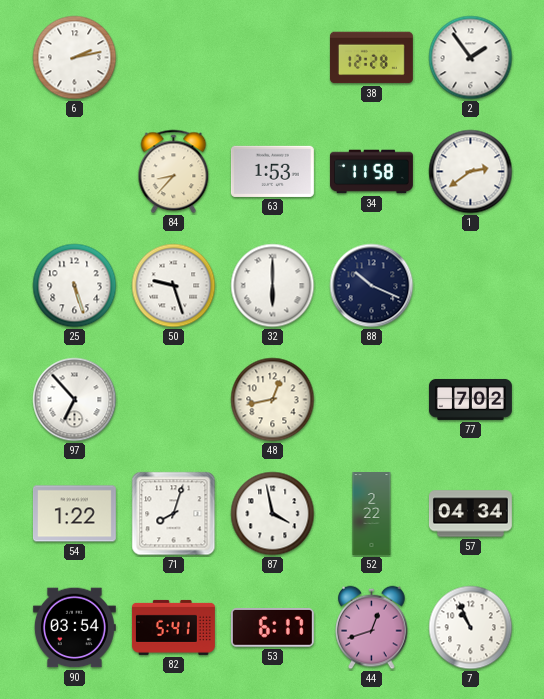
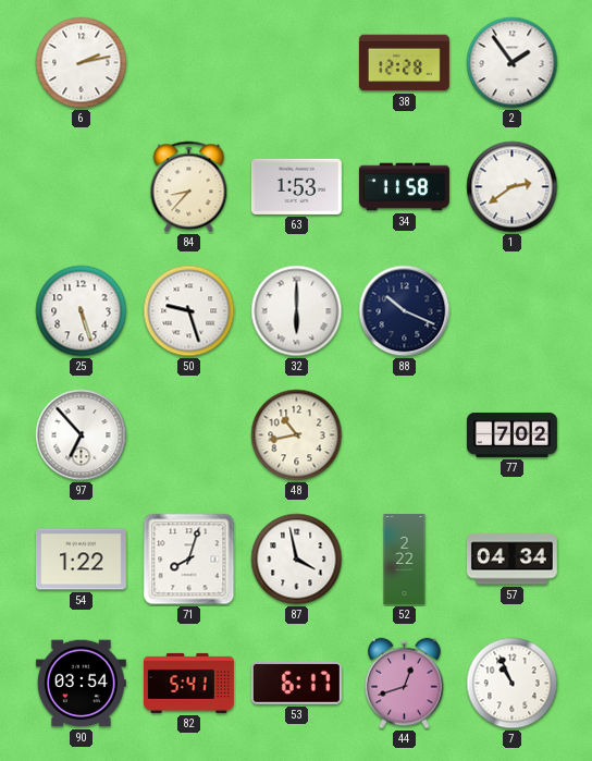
48: 12:43 -> 10:43 (297, 435)
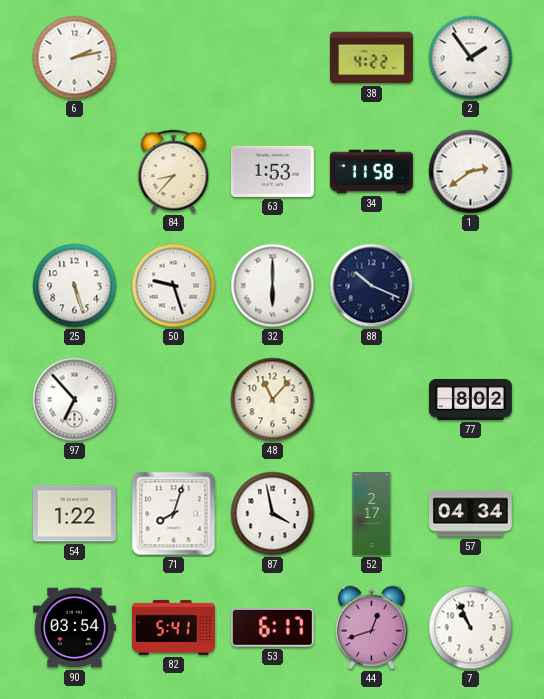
38: 12:28 -> 4:22 (371, 58)
48: 10:43 -> 11:07 (273, 400)
77: 7:02 -> 8:02 (471, 399)
52: 2:22 -> 2:17 (372, 514)
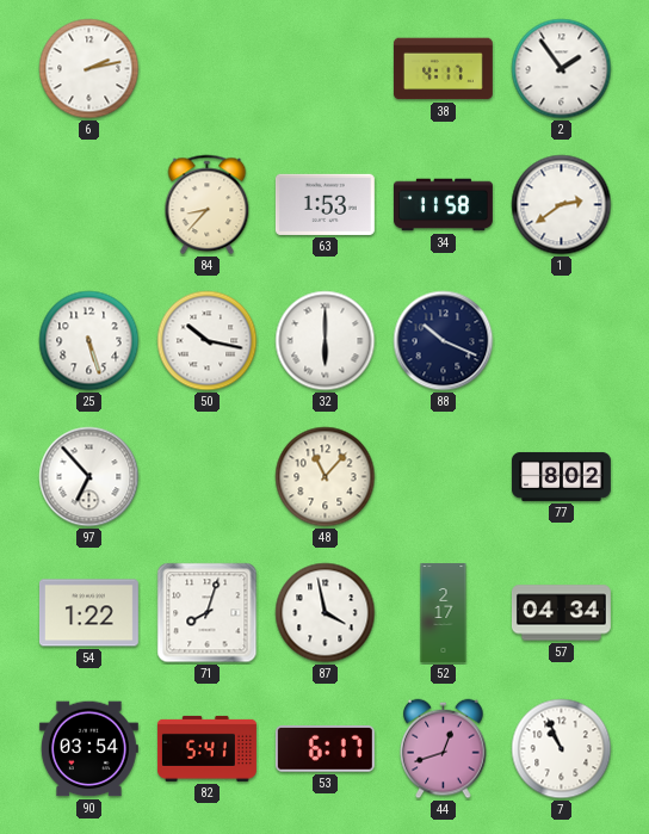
38: 4:22 -> 4:17 (443, 69)
50: 9:27 -> 10:17 (208, 341)
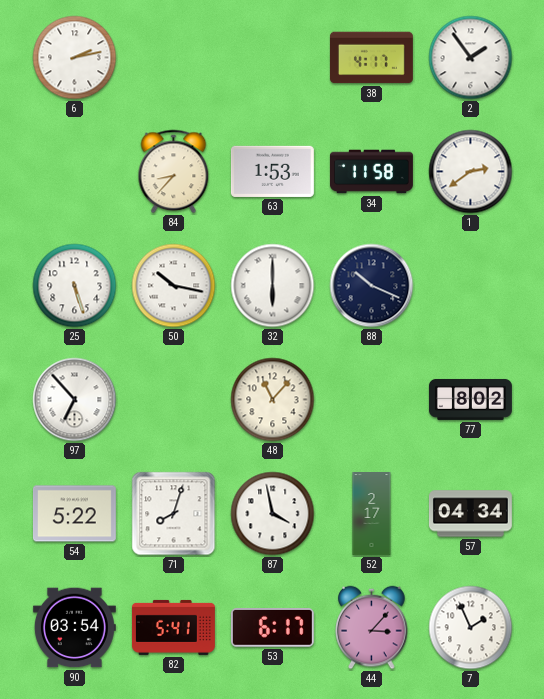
54: 1:22 -> 5:22 (74, 514)
44: 12:42 -> 3:07 (372, 628)
7: 10:56 -> 1:56 (471, 628)
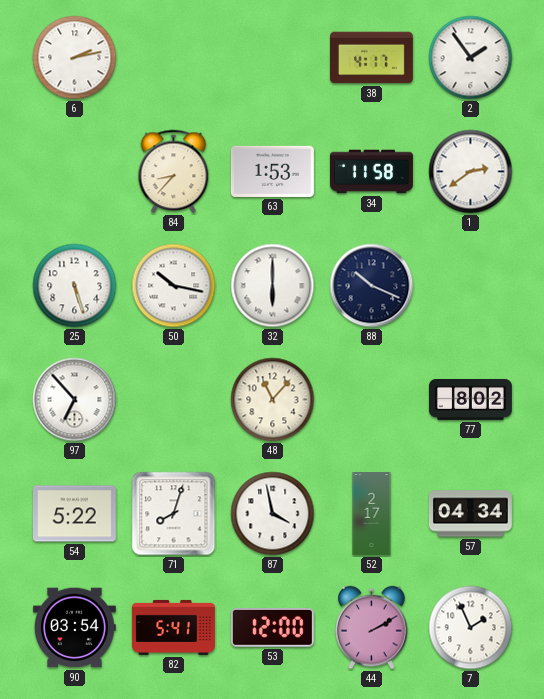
53: 6:17 -> 12:00 (272, 628)
44: 3:07 -> 2:10 (372, 628)
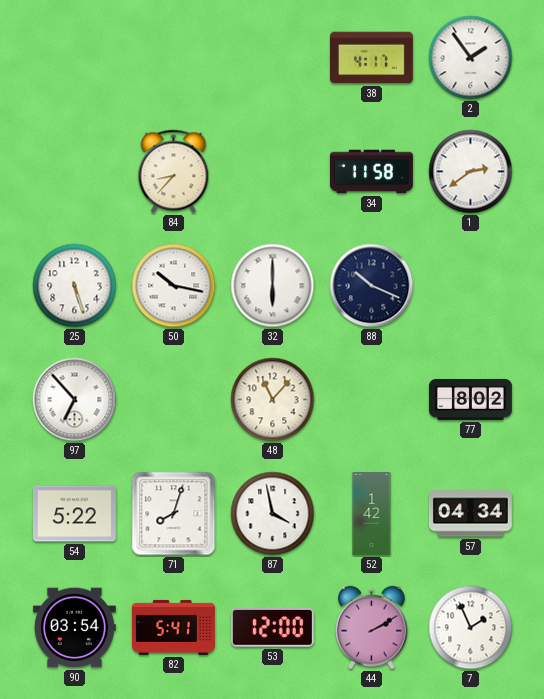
6: 2:13 -> none (75, 58)
63: 1:53 -> none (272, 171)
52: 2:17 -> 1:42 (372, 514)
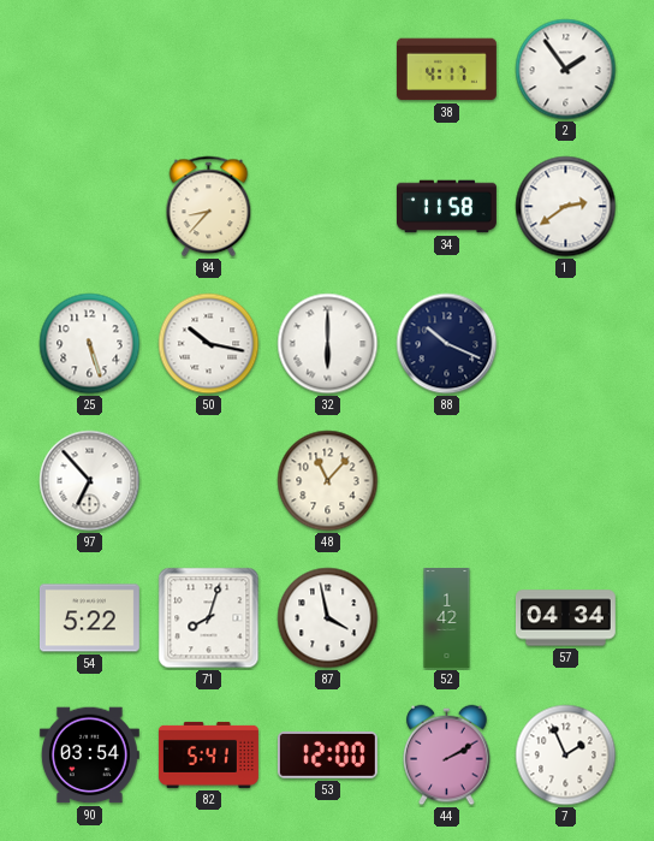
77: 8:02 -> none (471, 399)
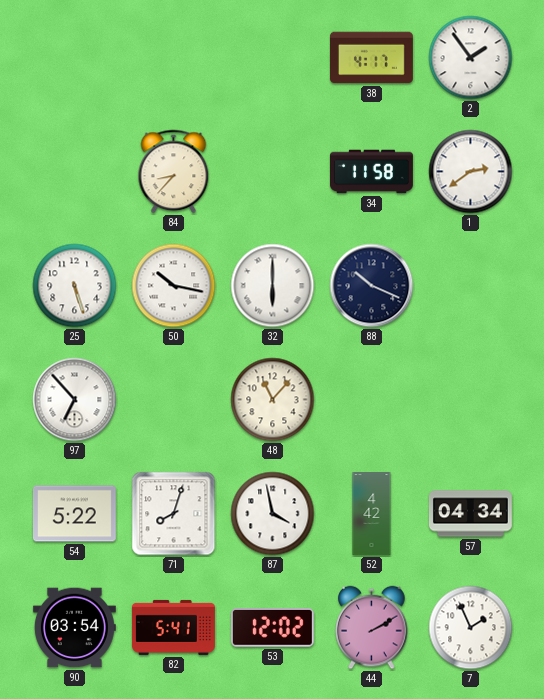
52: 1:42 -> 4:42 (372, 514)
53: 12:00 -> 12:02 (272, 628)
